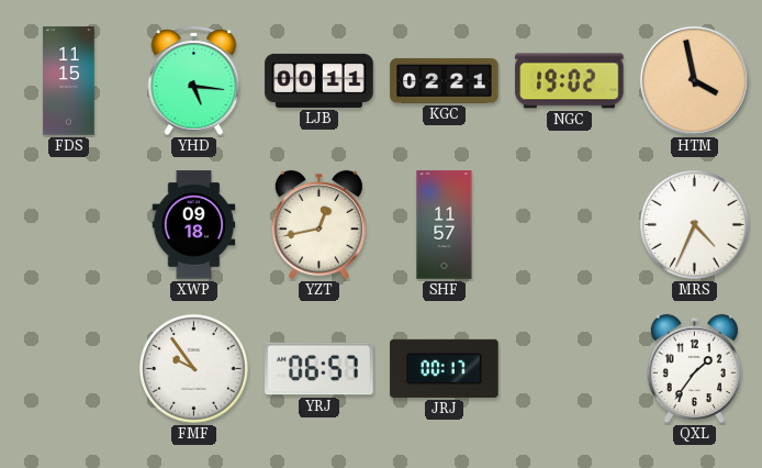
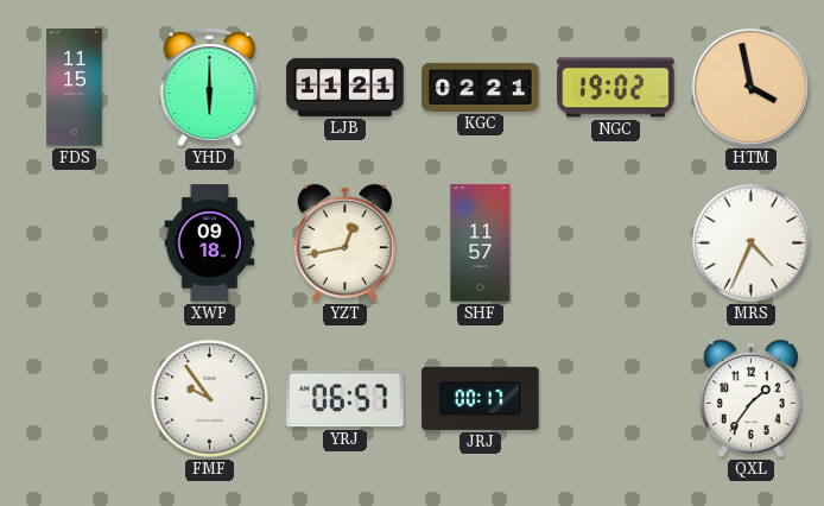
YHD: 5:16 -> 6:00 (210, 87)
LJB: 00:11 -> 11:21 (346, 87)
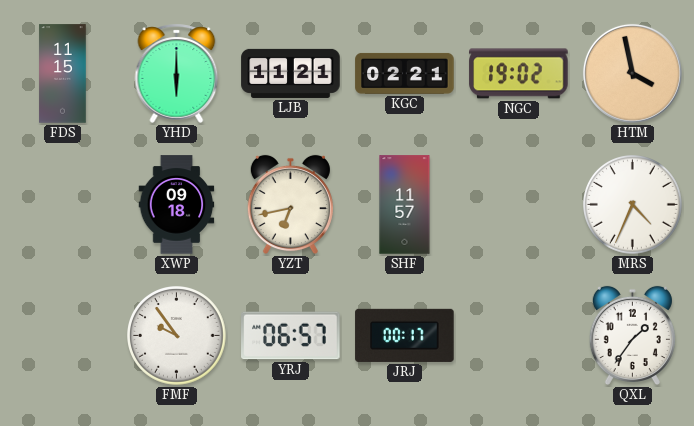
YZT: 12:43 -> 6:43 (290, 205)
